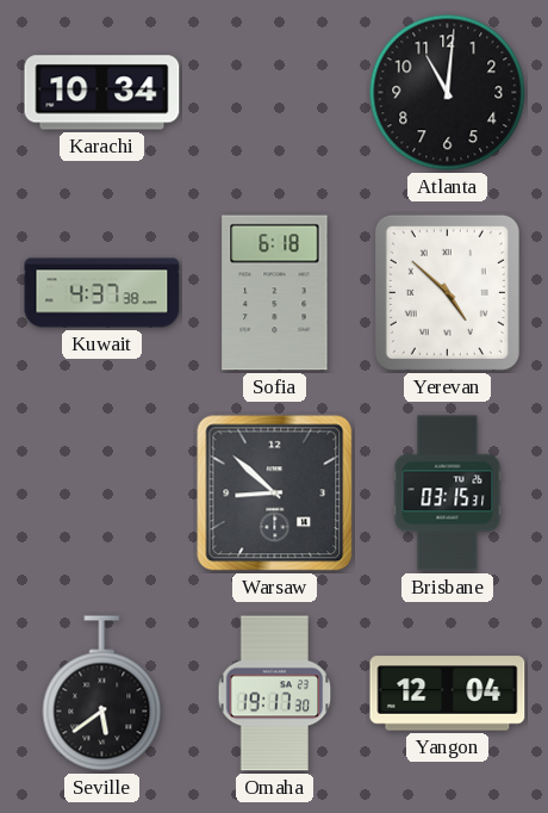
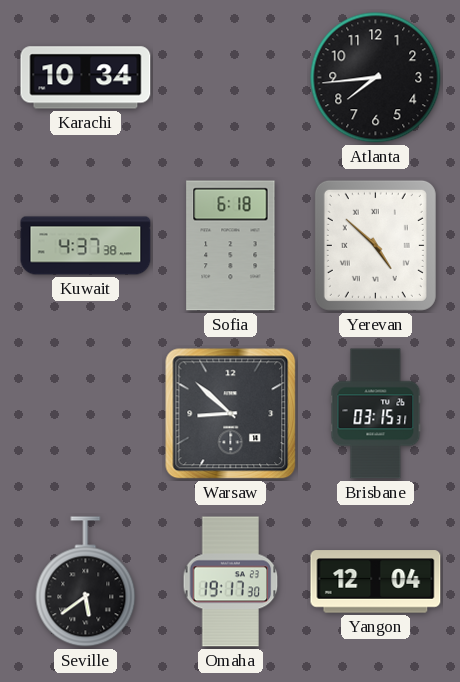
Atlanta: 11:01 -> 7:44 (376, 78)
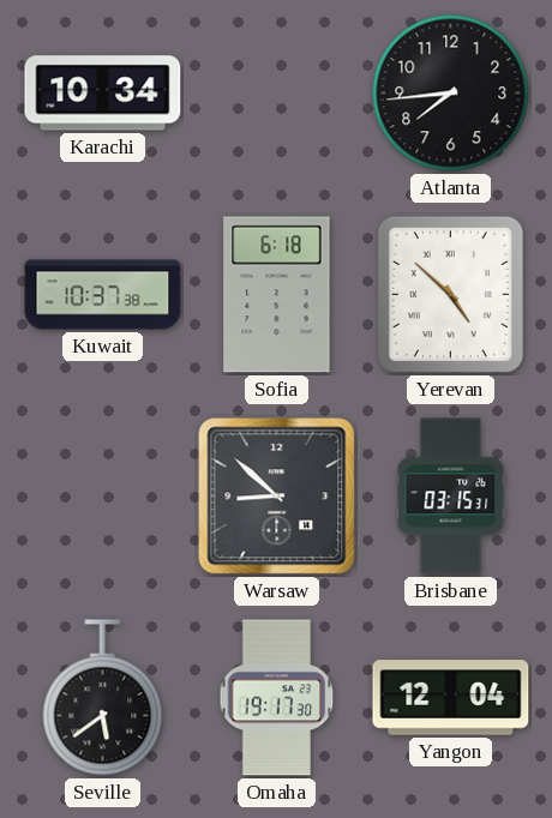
Kuwait: 4:37 -> 10:37 (103, 295)
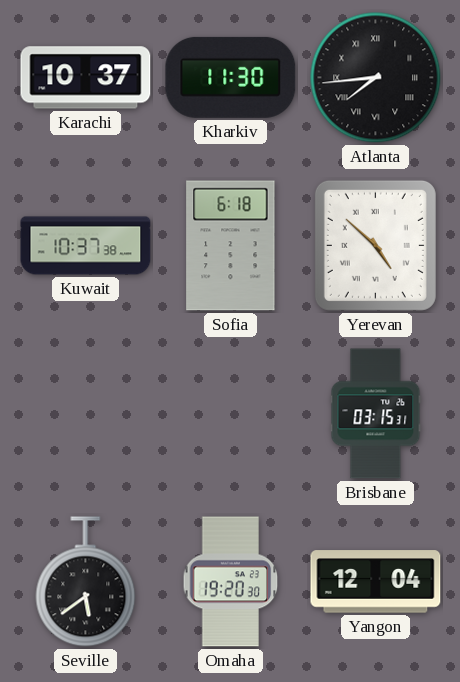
Karachi: 10:34 -> 10:37 (86, 78)
Kharkiv: none -> 11:30 (231, 77)
Atlanta numerals: Arabic -> Roman (376, 78)
Warsaw: 8:52 -> none (277, 497)
Omaha: 19:17 -> 19:20 (231, 582)
